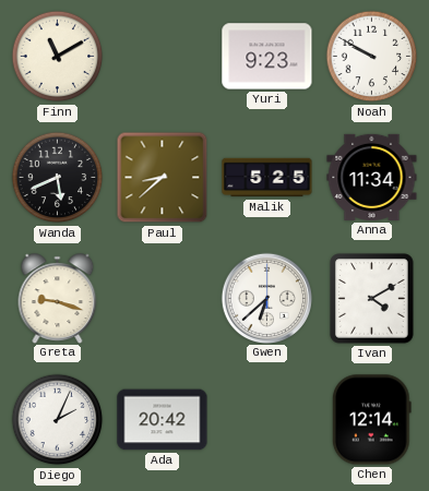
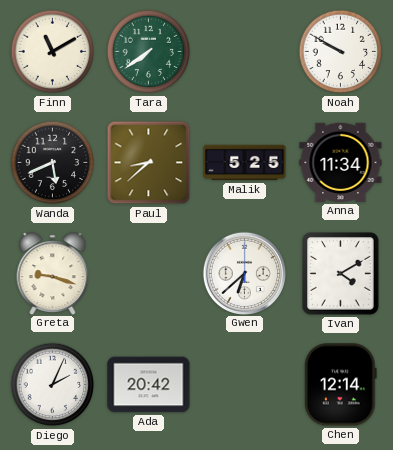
Tara: none -> 7:39 (149, 52)
Yuri: 9:23 -> none (267, 57)
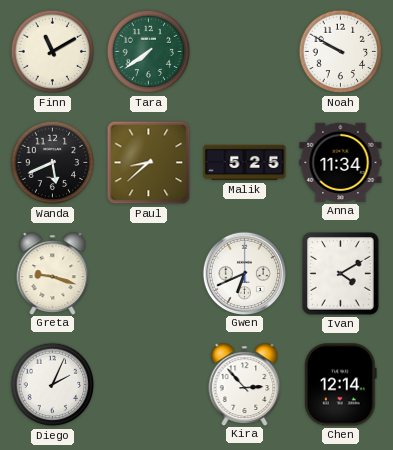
Gwen: 6:38 -> 6:41 (244, 273)
Ada: 20:42 -> none (149, 385)
Kira: none -> 2:53 (245, 384)
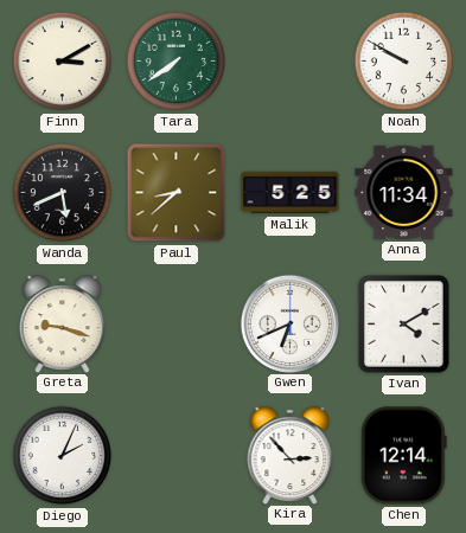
Finn: 11:10 -> 3:10 (63, 62)
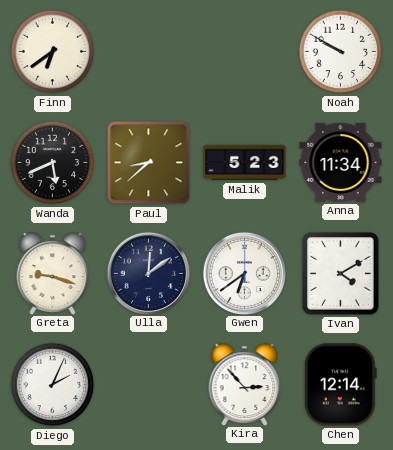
Finn: 3:10 -> 6:39 (53, 52)
Tara: 7:39 -> none (177, 62)
Malik: 5:25 -> 5:23 (245, 163)
Ulla: none -> 12:09 (148, 273)
Gwen: 6:41 -> 6:39 (244, 273)
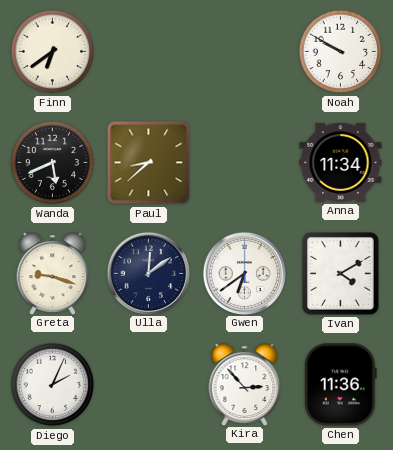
Malik: 5:23 -> none (245, 163)
Chen: 12:14 -> 11:36 (340, 385)
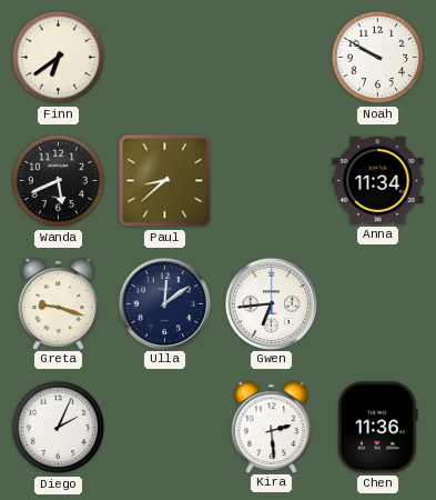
Gwen: 6:39 -> 6:44 (271, 303)
Ivan: 4:10 -> none (341, 274)
Kira: 2:53 -> 2:29 (272, 427)
